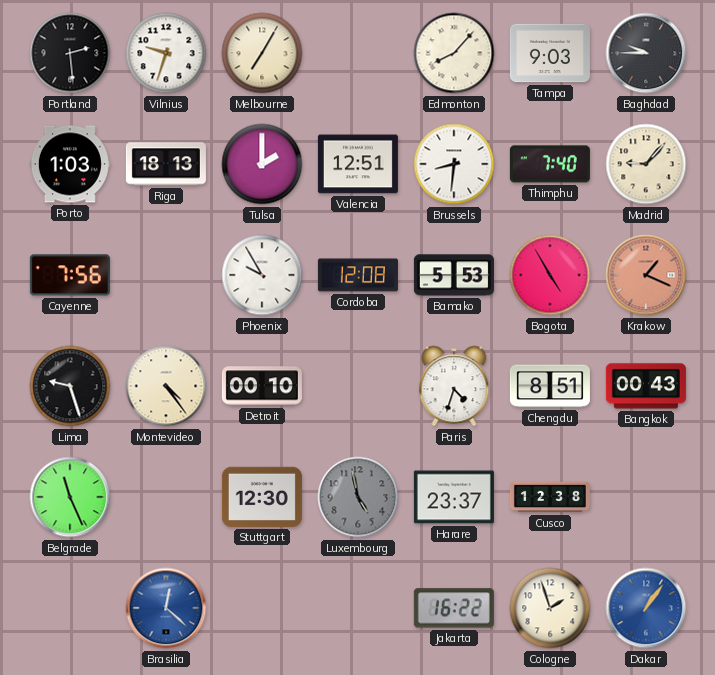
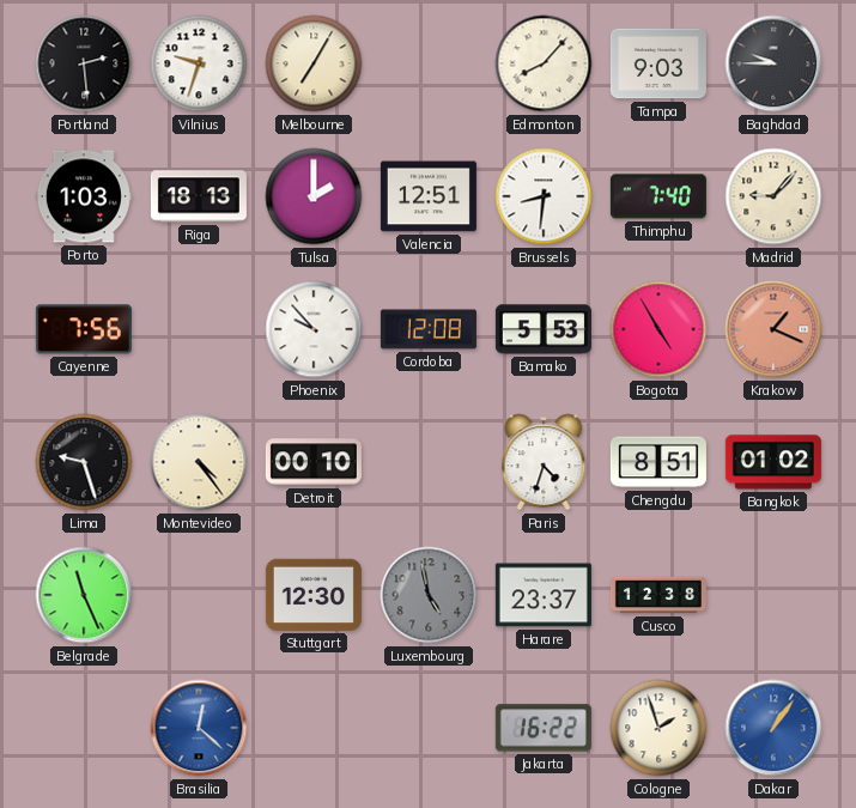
Phoenix: 9:55 -> 9:53 (314, 329)
Bangkok: 00:43 -> 01:02 (773, 462)
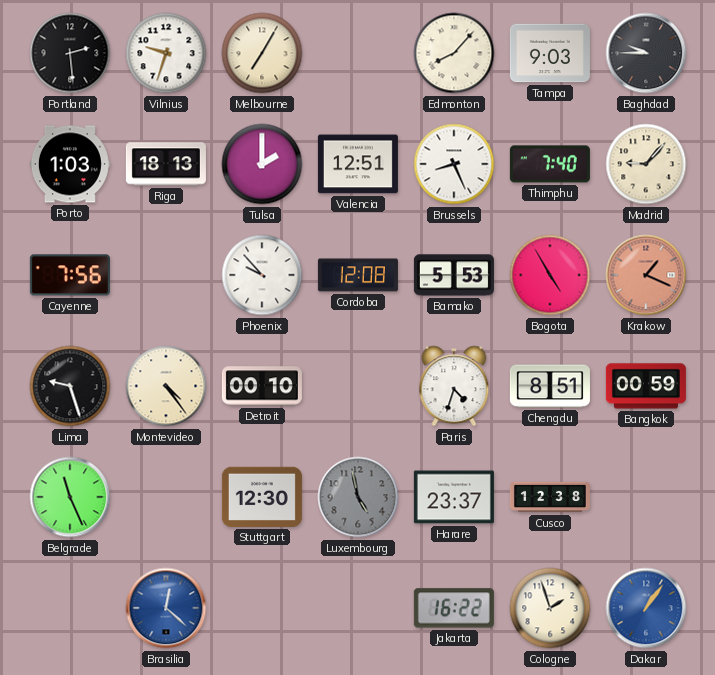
Brussels: 8:31 -> 8:26 (454, 164)
Bangkok: 01:02 -> 00:59 (646, 386)
